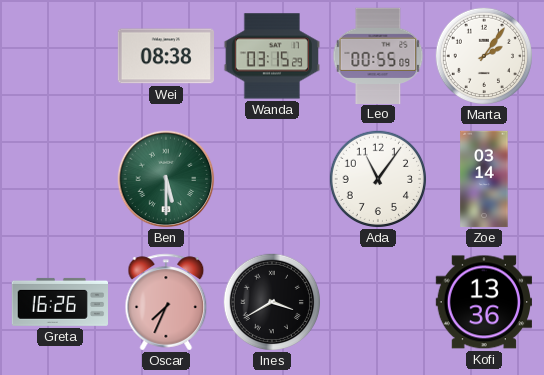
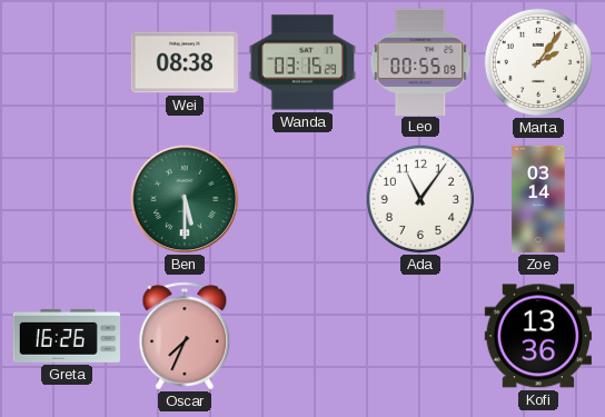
Ines: 3:40 -> none (271, 301)
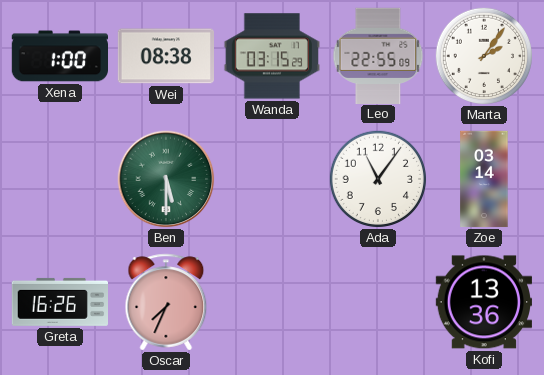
Xena: none -> 1:00 (60, 56)
Leo: 00:55 -> 22:55 (378, 55)
